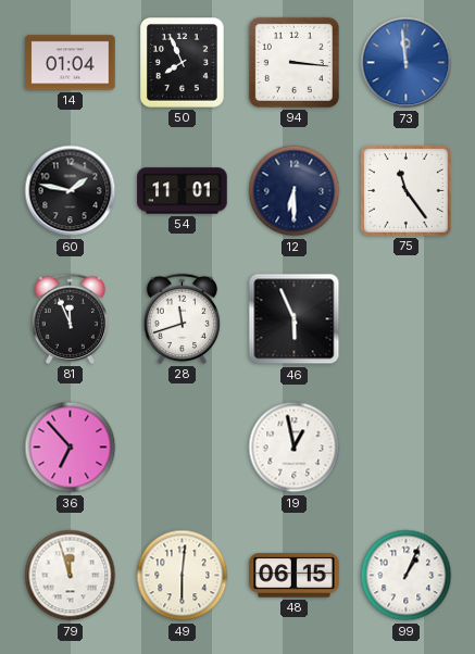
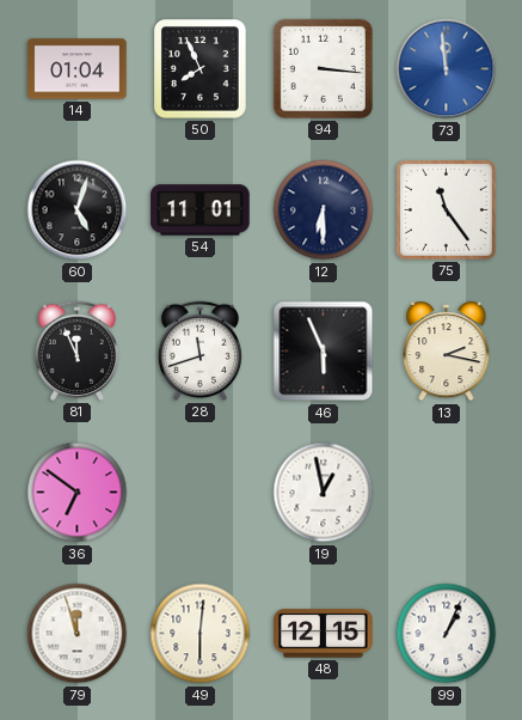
60: 1:47 -> 5:03 (78, 210)
13: none -> 2:17 (447, 352)
36: 6:53 -> 6:51 (78, 493)
48: 06:15 -> 12:15 (324, 634)
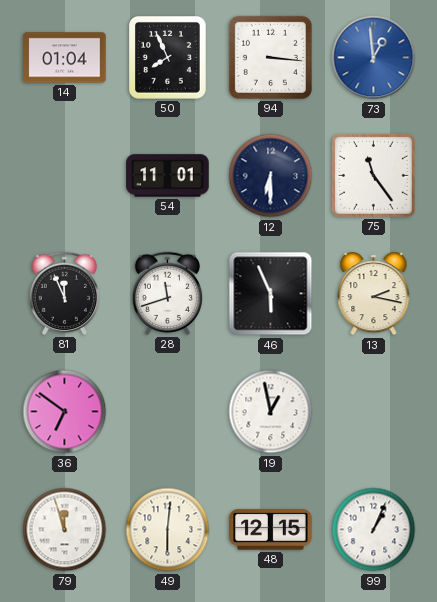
73: 11:59 -> 12:59 (374, 58)
60: 5:03 -> none (78, 210)
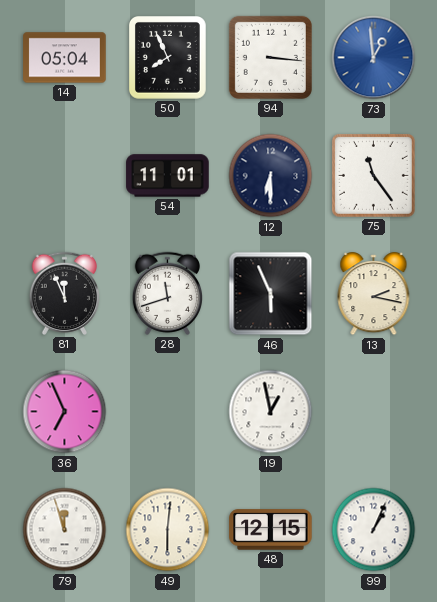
14: 01:04 -> 05:04 (65, 58)
36: 6:51 -> 6:56 (65, 412)
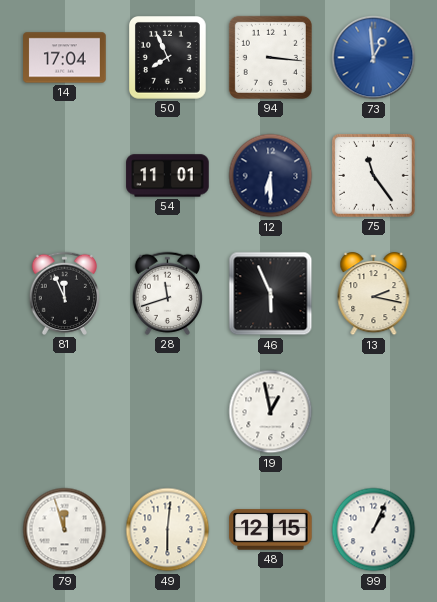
14: 05:04 -> 17:04 (65, 58)
36: 6:56 -> none (65, 412)
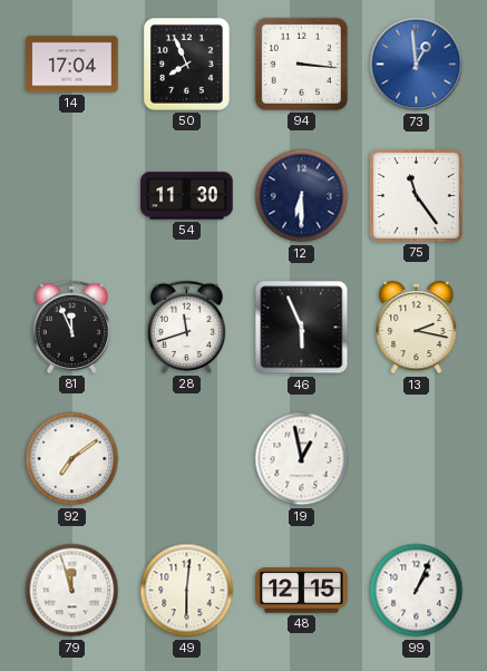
54: 11:01 -> 11:30 (187, 196)
92: none -> 7:09 (72, 459)
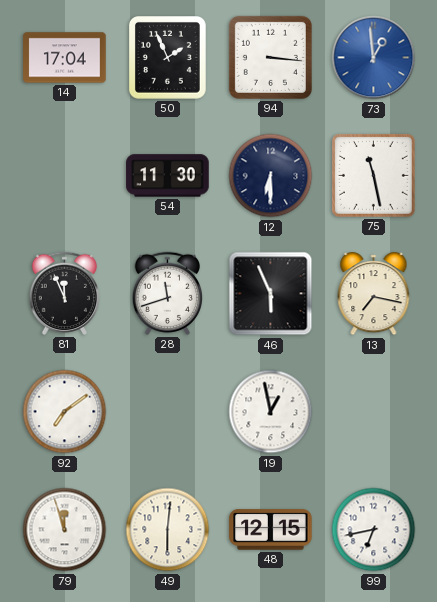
50: 7:56 -> 1:56 (168, 58)
75: 11:24 -> 11:28 (373, 175)
13: 2:17 -> 7:17 (374, 294)
99: 1:04 -> 6:43 (374, 530)
